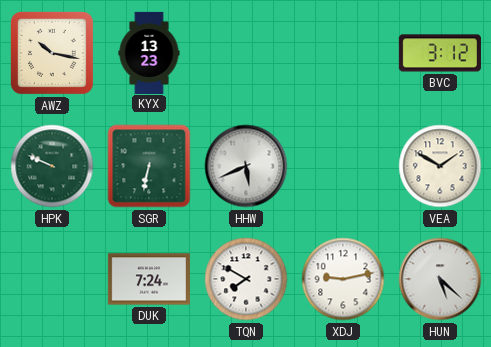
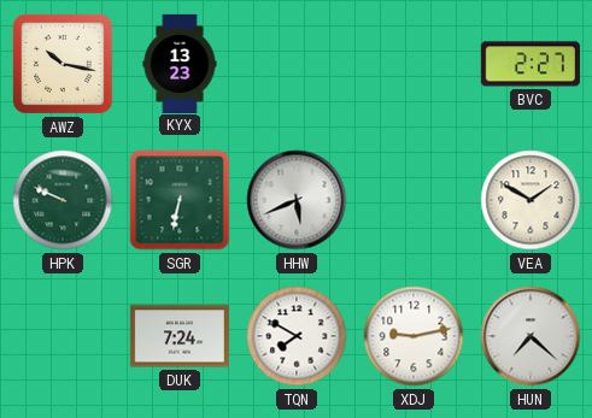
BVC: 3:12 -> 2:27 (531, 64)
HUN: 5:22 -> 7:22 (531, 336)
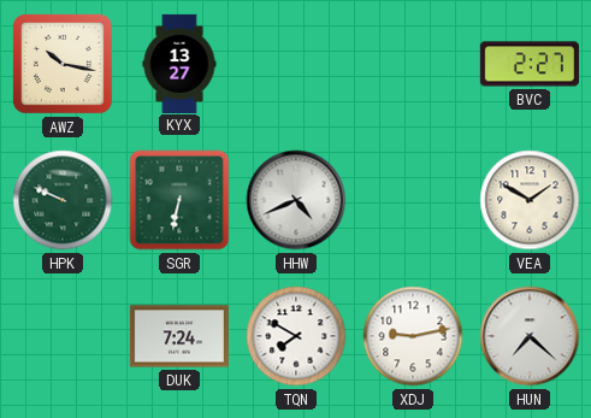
KYX: 13:23 -> 13:27 (179, 63)
HHW: 5:41 -> 4:41 (296, 200)
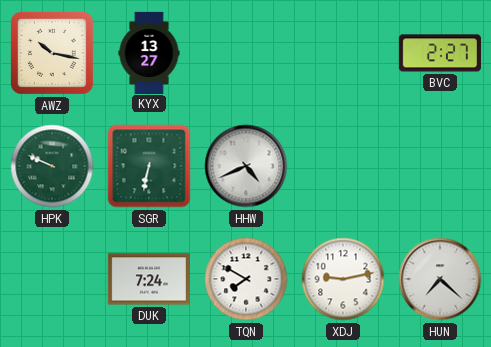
VEA: 1:50 -> none (530, 200)
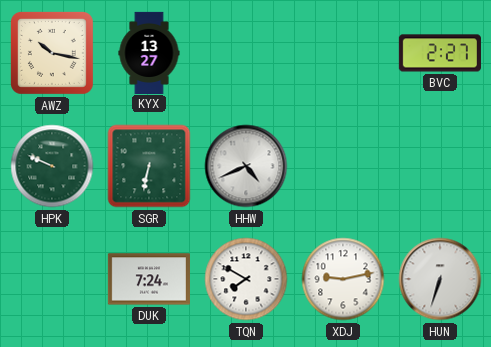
HUN: 7:22 -> 6:33 (440, 279)
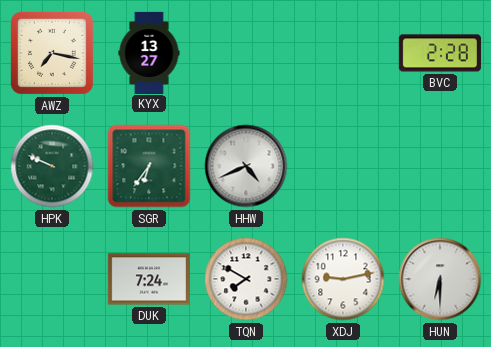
AWZ: 10:17 -> 7:17 (52, 53)
BVC: 2:27 -> 2:28 (440, 53)
SGR: 6:32 -> 6:36 (149, 166)
HUN: 6:33 -> 6:30 (440, 279)
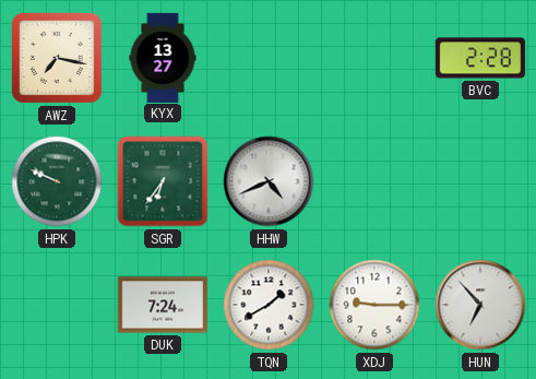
TQN: 7:50 -> 1:40 (269, 305)
XDJ: 9:13 -> 9:15 (374, 305)
HUN: 6:30 -> 6:53 (480, 305)
